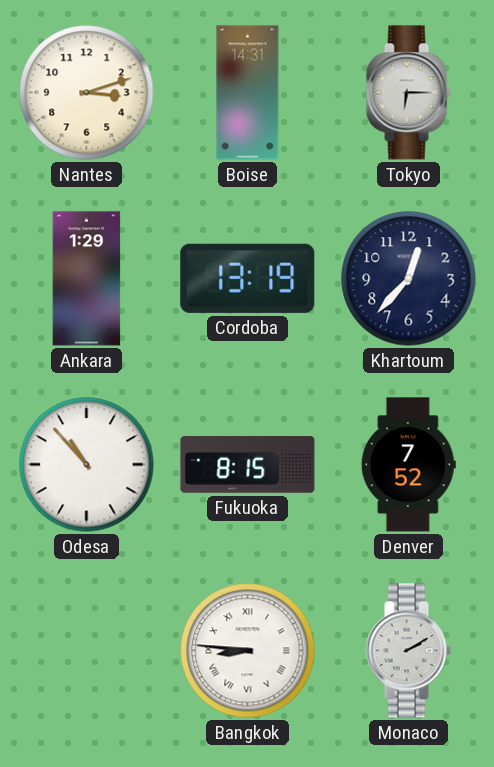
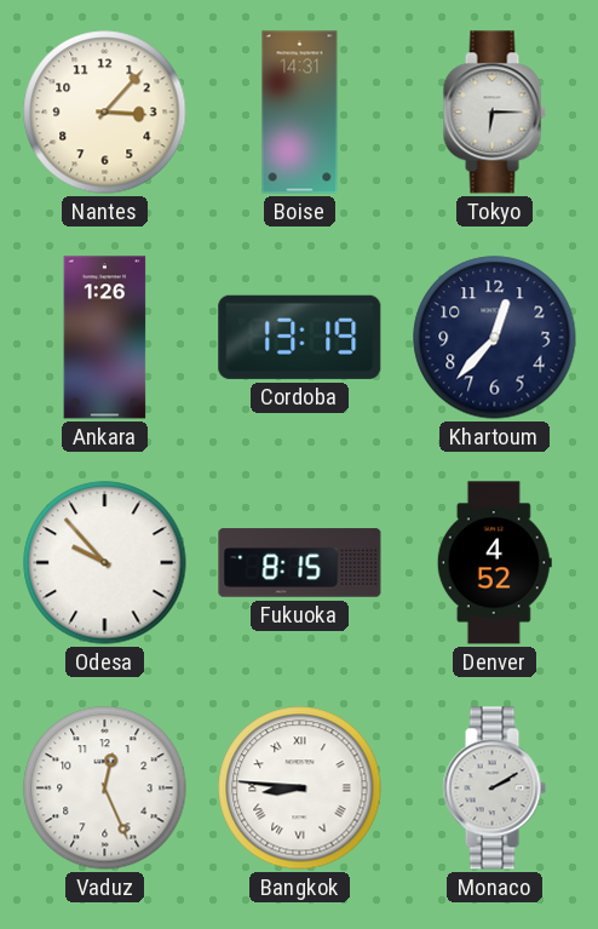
Nantes: 3:12 -> 3:07 (105, 113)
Ankara: 1:29 -> 1:26 (105, 338)
Odesa: 10:53 -> 9:53 (105, 563)
Denver: 7:52 -> 4:52 (494, 563)
Vaduz: none -> 12:26 (105, 788)
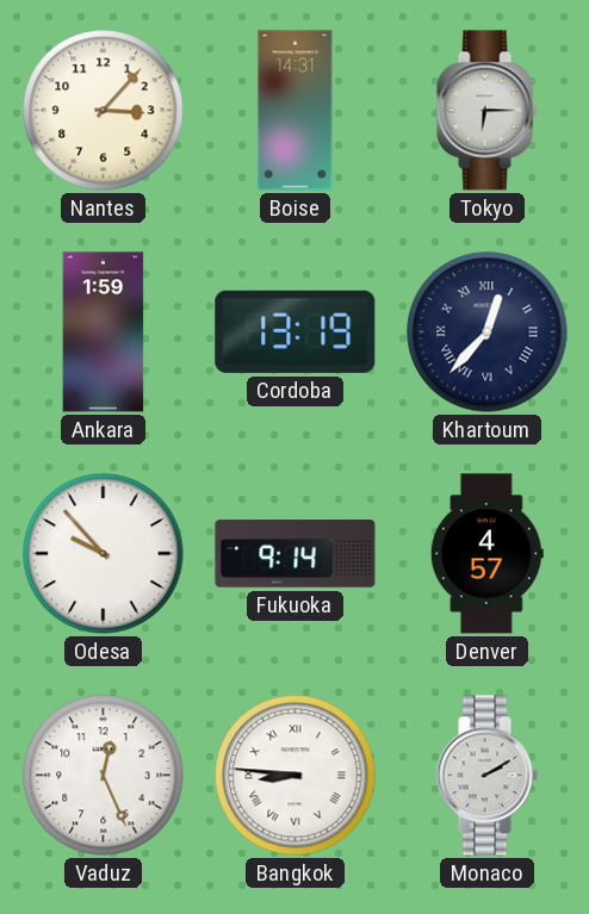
Ankara: 1:26 -> 1:59 (104, 332)
Khartoum numerals: Arabic -> Roman (488, 332)
Fukuoka: 8:15 -> 9:14 (296, 554)
Denver: 4:52 -> 4:57 (486, 554)
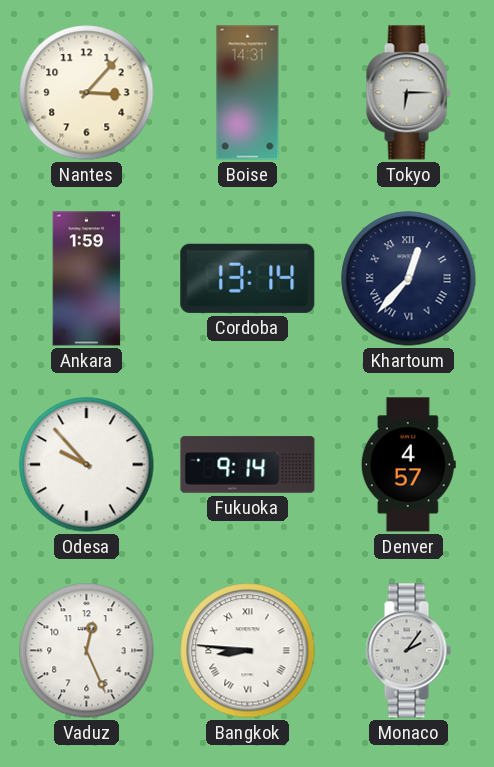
Cordoba: 13:19 -> 13:14 (248, 278)
Monaco: 2:10 -> 2:06 (408, 651)
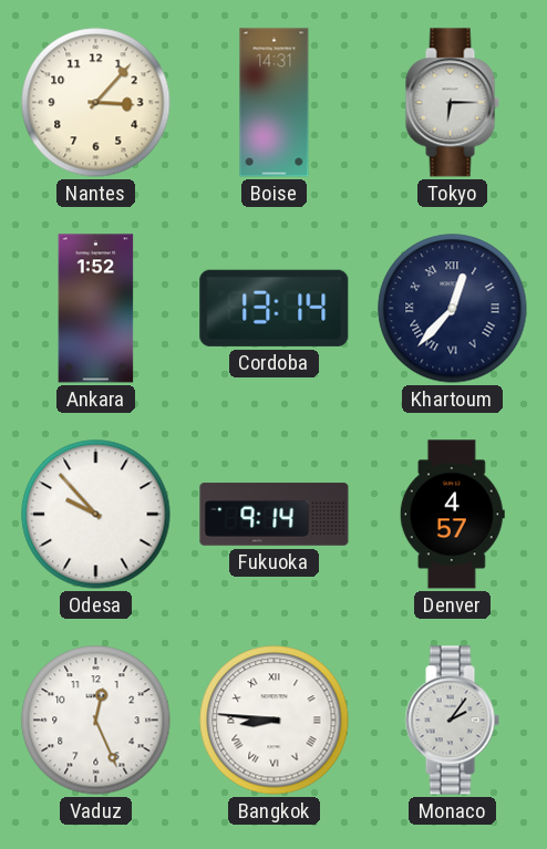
Ankara: 1:59 -> 1:52 (96, 309)
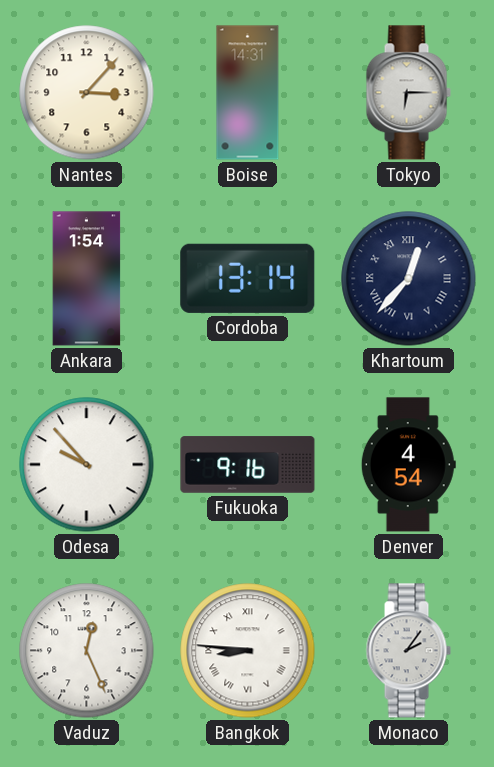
Ankara: 1:52 -> 1:54 (87, 279)
Fukuoka: 9:14 -> 9:16 (248, 465)
Denver: 4:57 -> 4:54 (408, 465)
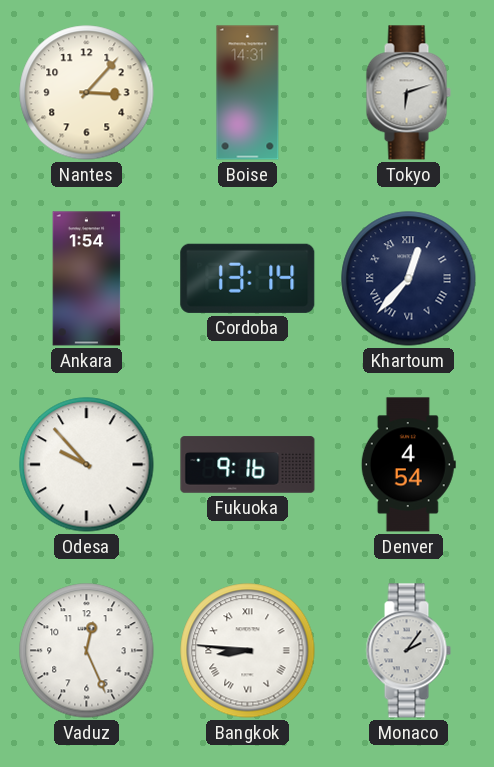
Tokyo: 6:15 -> 6:12 (408, 93)
